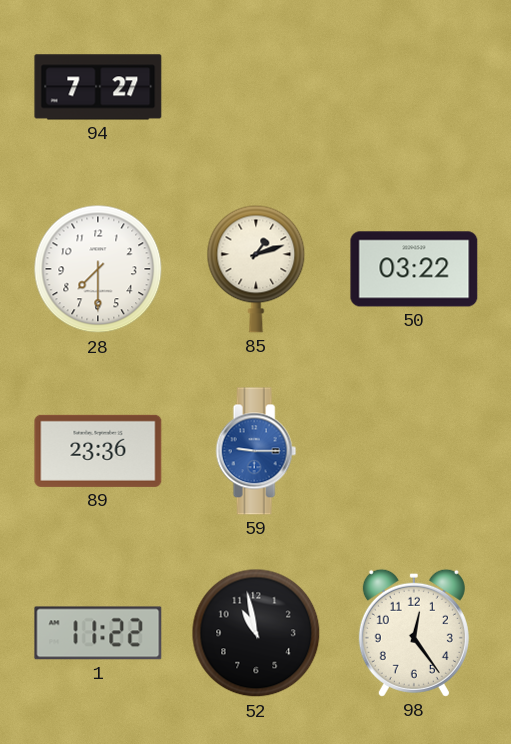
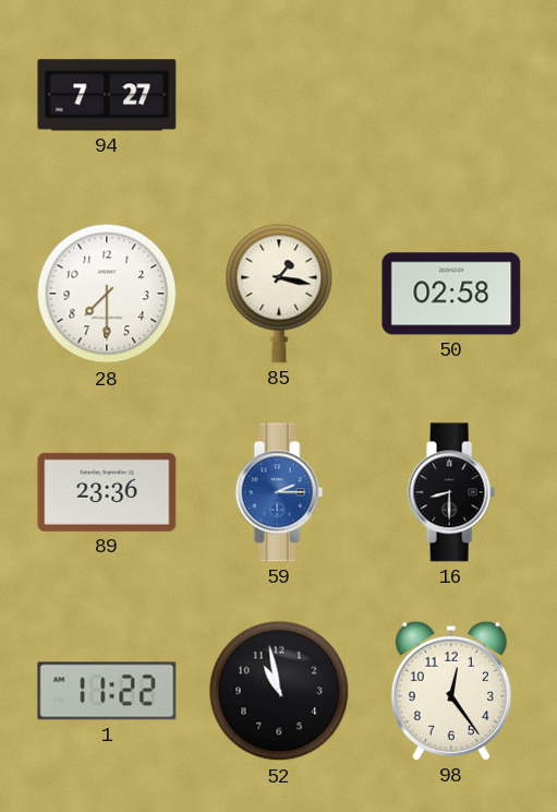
85: 1:12 -> 1:17 (279, 294)
50: 03:22 -> 02:58 (451, 294)
59: 9:15 -> 2:15 (279, 492)
16: none -> 8:30 (451, 492)
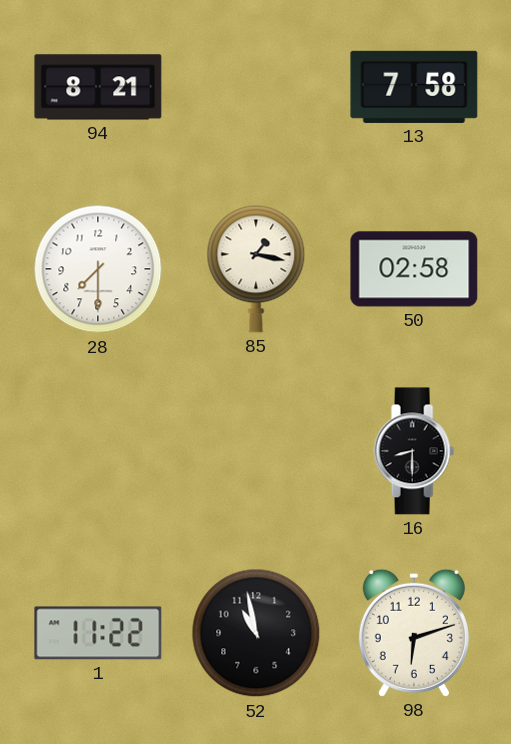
94: 7:27 -> 8:21 (98, 87)
13: none -> 7:58 (414, 87)
89: 23:36 -> none (107, 492)
59: 2:15 -> none (279, 492)
98: 12:24 -> 6:12 (414, 633)
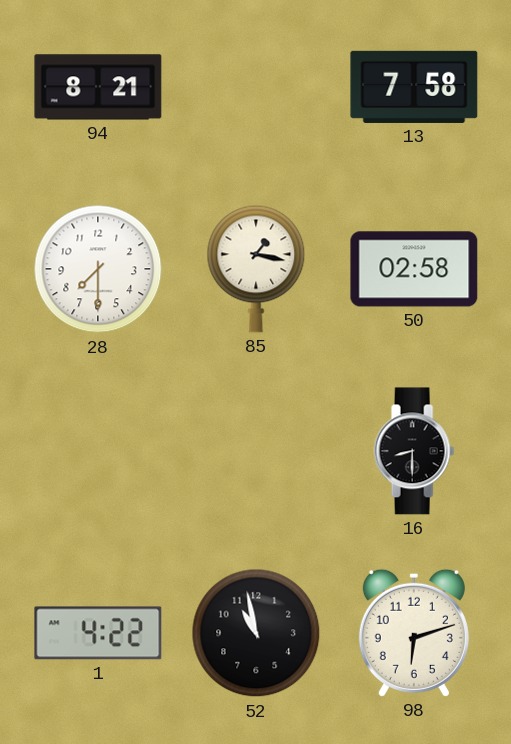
1: 11:22 -> 4:22 (98, 633)
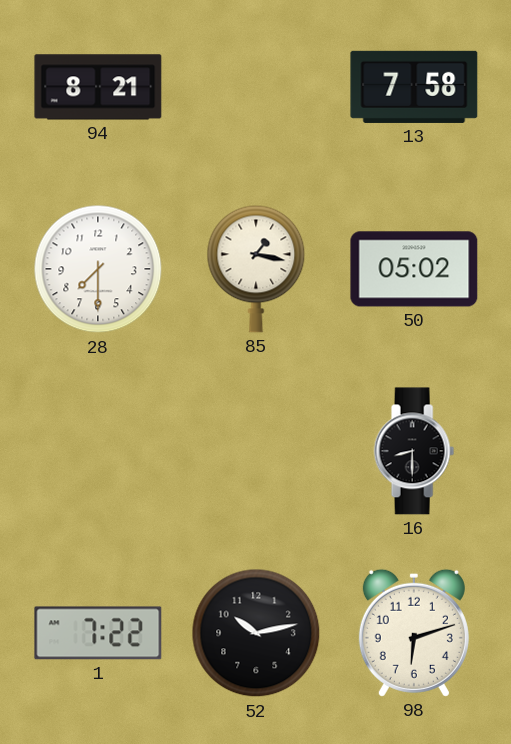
50: 02:58 -> 05:02 (414, 269)
1: 4:22 -> 7:22 (98, 633)
52: 10:58 -> 10:13 (256, 633)
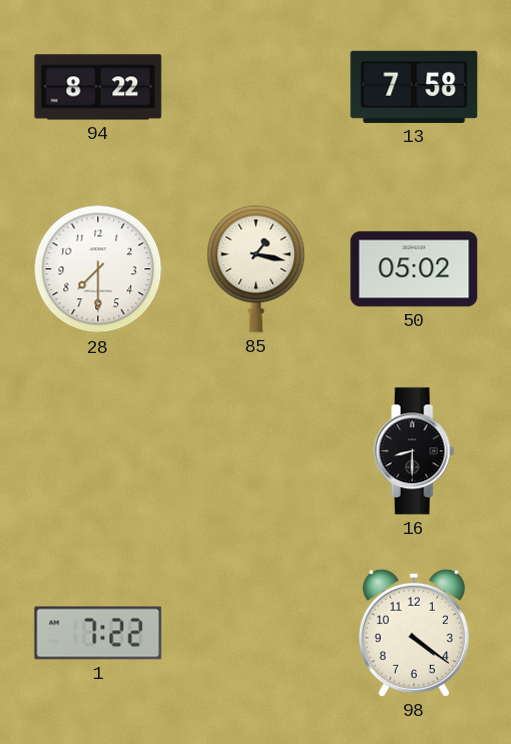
94: 8:21 -> 8:22 (98, 87)
52: 10:13 -> none (256, 633)
98: 6:12 -> 4:21 (414, 633)
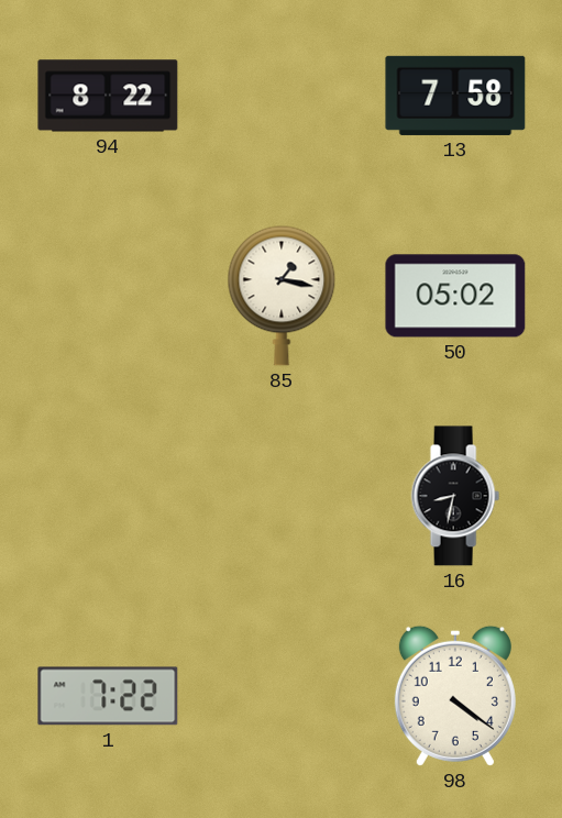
28: 7:30 -> none (98, 269)
16: 8:30 -> 8:32 (455, 496)
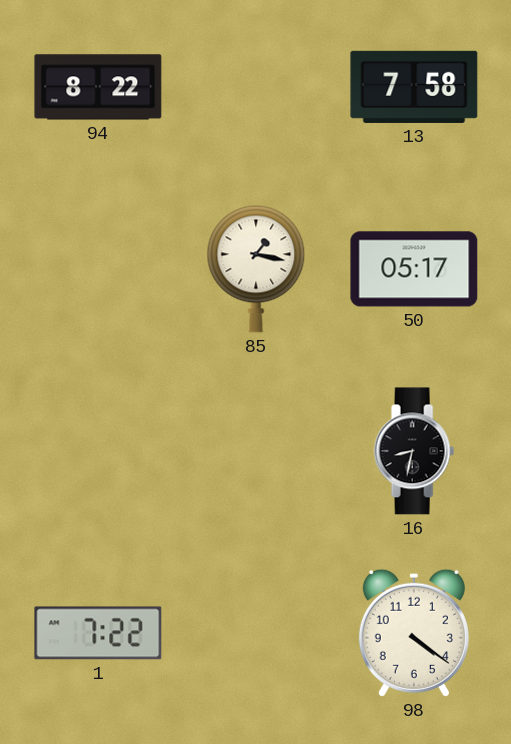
50: 05:02 -> 05:17 (414, 269)
